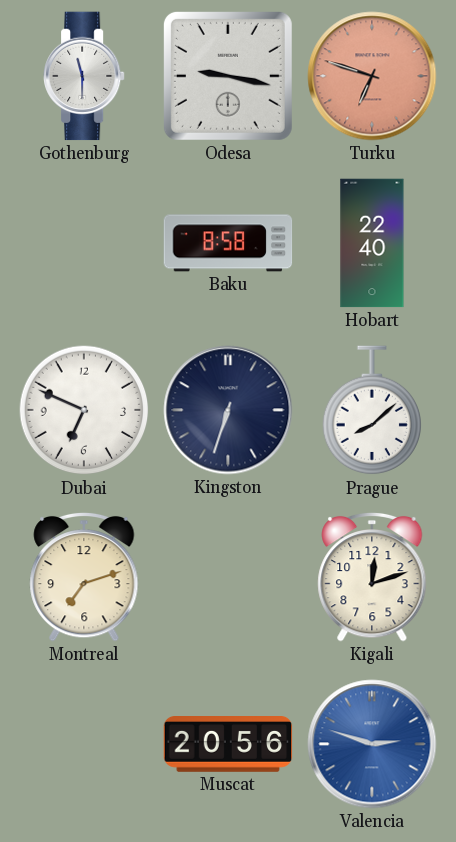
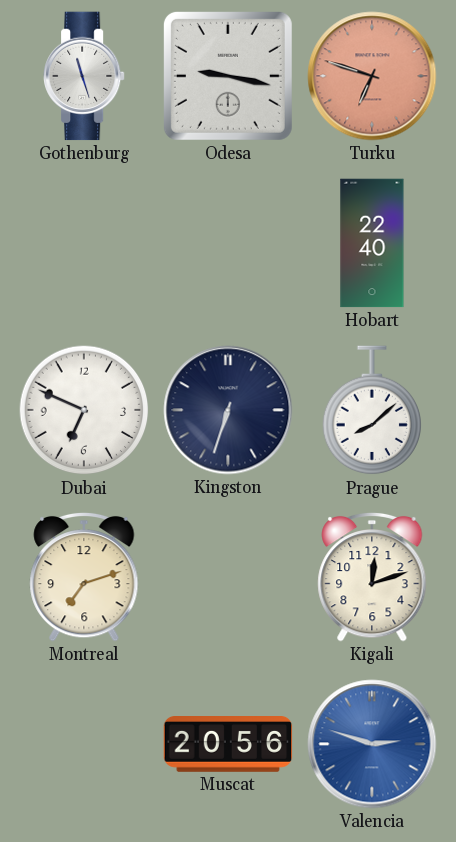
Gothenburg: 11:30 -> 11:27 (85, 76)
Baku: 8:58 -> none (228, 243)
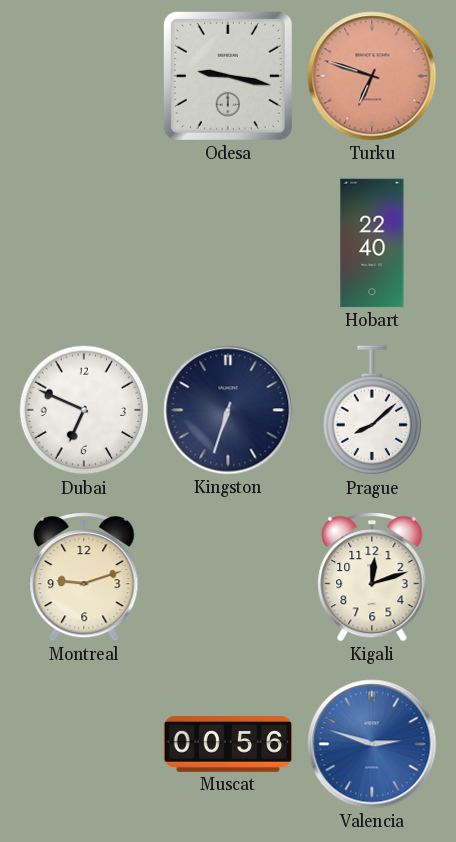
Gothenburg: 11:27 -> none (85, 76)
Montreal: 7:12 -> 9:12 (84, 577)
Muscat: 20:56 -> 00:56 (228, 745)
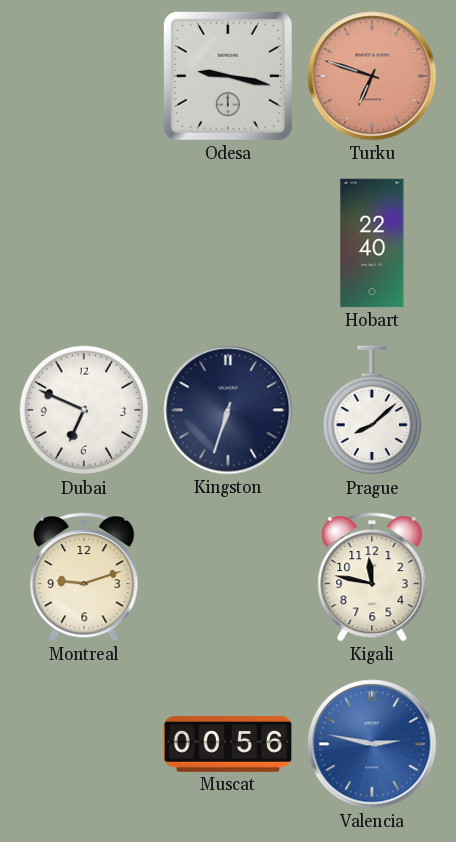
Kigali: 12:12 -> 11:47 (372, 577)
Valencia: 2:48 -> 2:47 (372, 744)
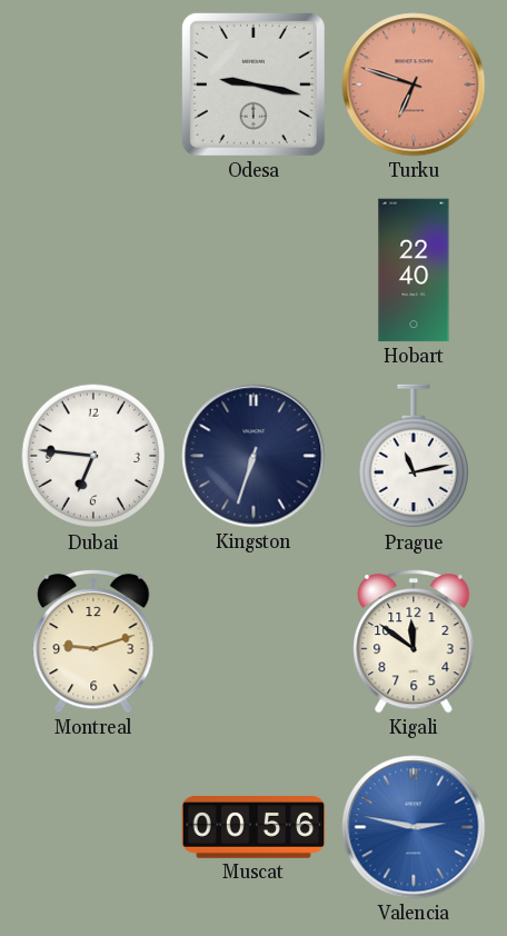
Dubai: 6:49 -> 6:46 (93, 456)
Prague: 8:08 -> 11:13 (412, 457)
Kigali: 11:47 -> 11:51 (414, 641)
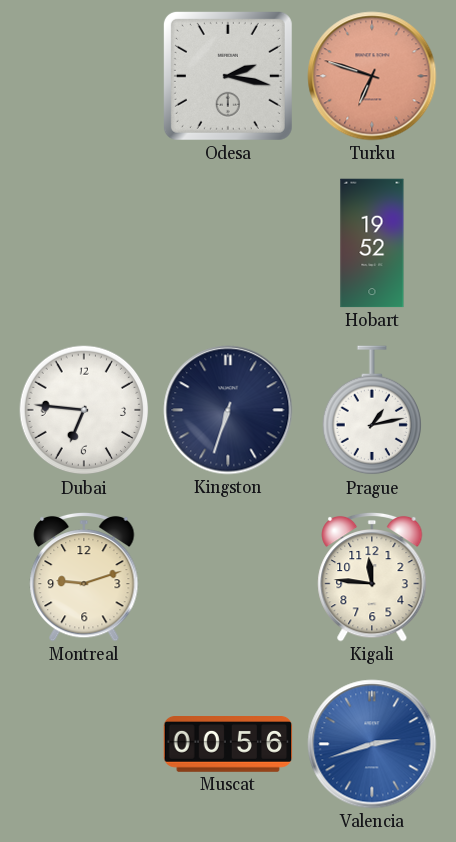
Odesa: 9:17 -> 2:17 (228, 76)
Hobart: 22:40 -> 19:52 (372, 243)
Prague: 11:13 -> 1:13 (371, 411)
Kigali: 11:51 -> 11:46 (372, 577)
Valencia: 2:47 -> 2:42 (372, 744)
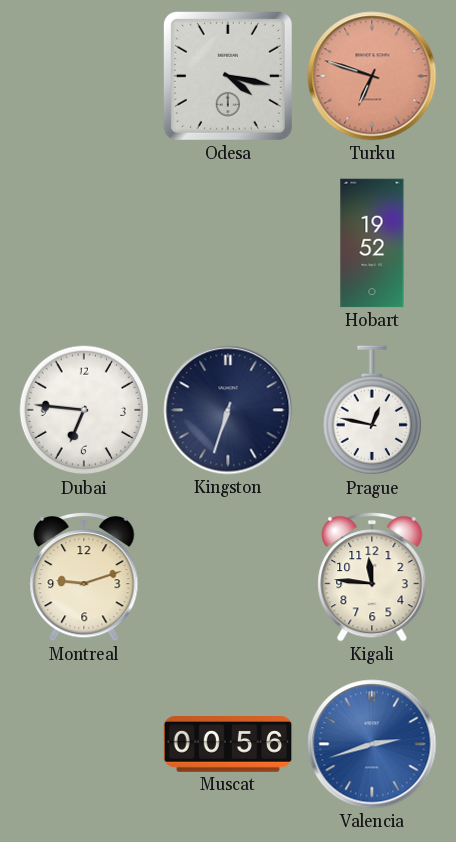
Odesa: 2:17 -> 4:17 (228, 76)
Prague: 1:13 -> 12:47 (371, 411)
